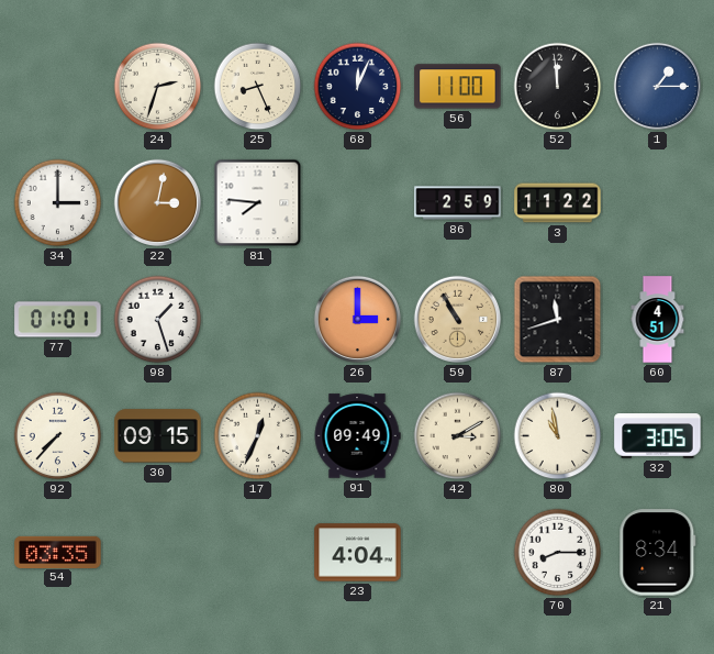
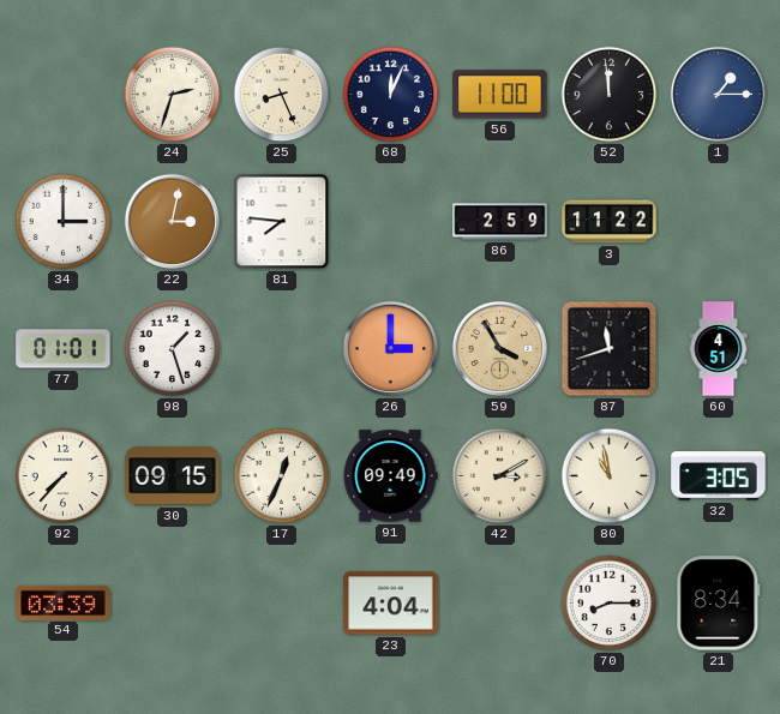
59: 10:55 -> 3:55 (500, 349)
54: 03:35 -> 03:39 (64, 602)
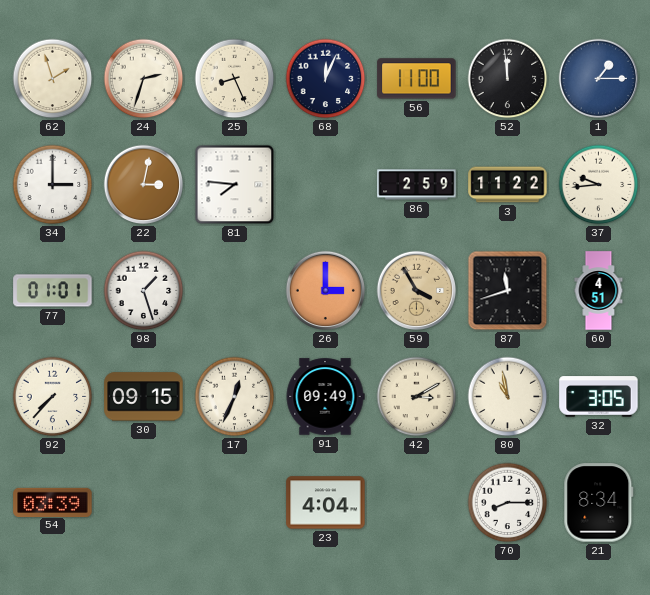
62: none -> 1:57 (53, 79)
37: none -> 9:44 (599, 185)
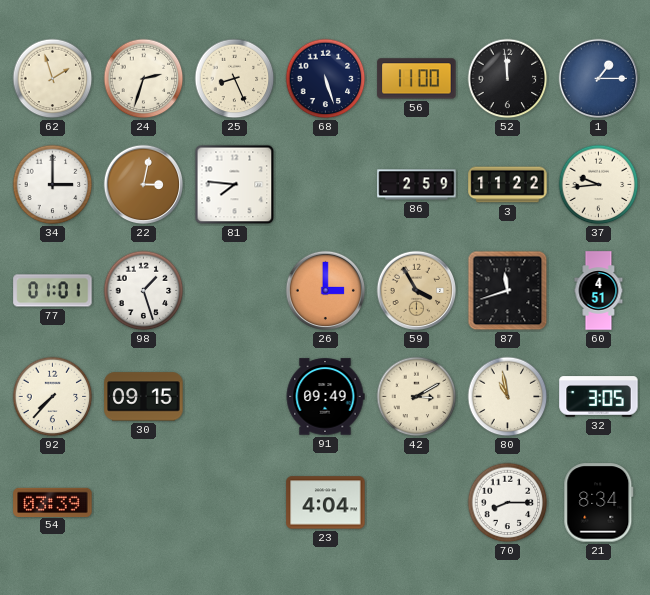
68: 12:04 -> 5:27 (326, 79)
17: 12:34 -> none (235, 397)
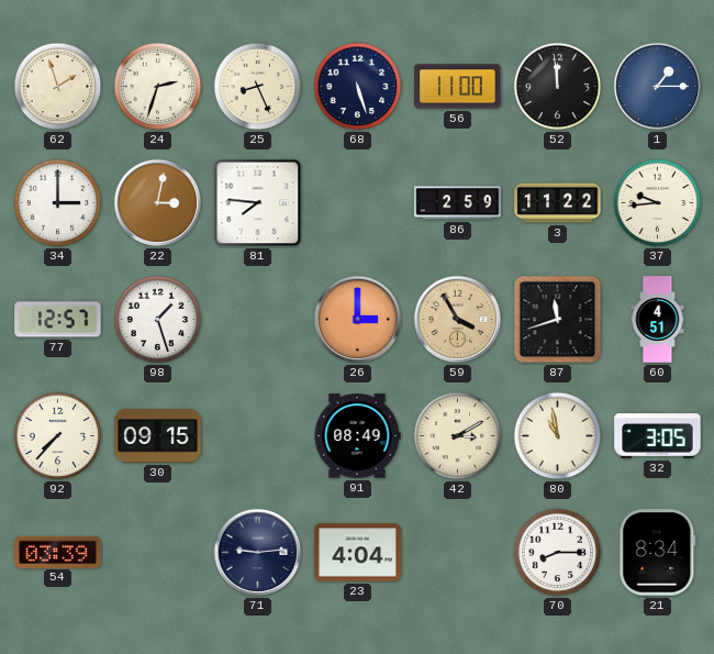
77: 01:01 -> 12:57 (58, 320)
91: 09:49 -> 08:49 (357, 436)
71: none -> 9:14 (258, 553)
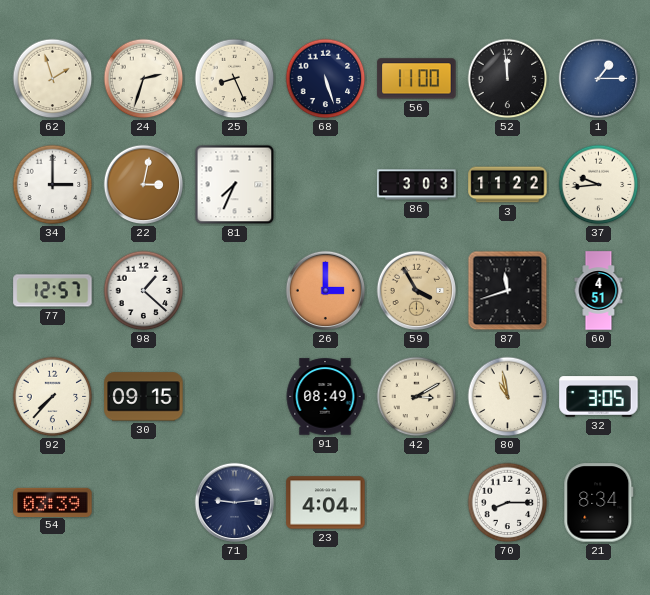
81: 7:46 -> 7:34 (235, 185)
86: 2:59 -> 3:03 (417, 185)
98: 1:27 -> 1:22 (144, 291)
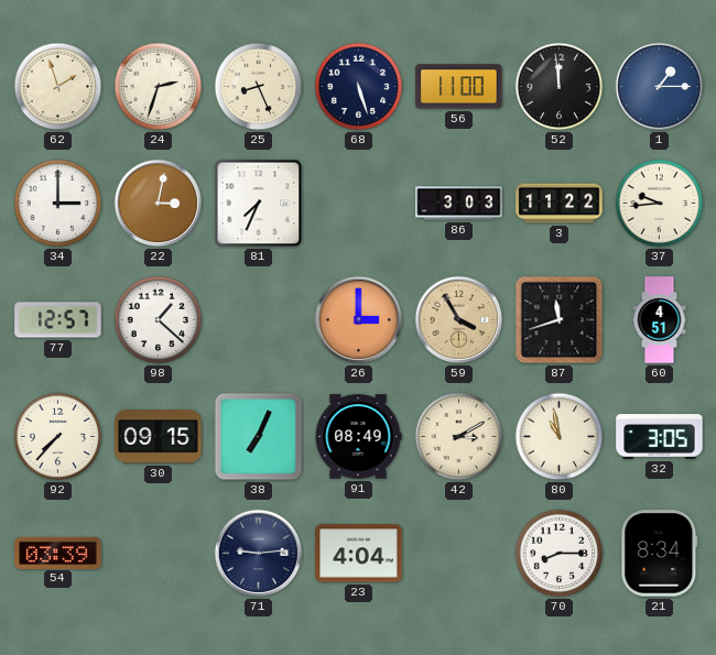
38: none -> 7:04 (259, 437)
